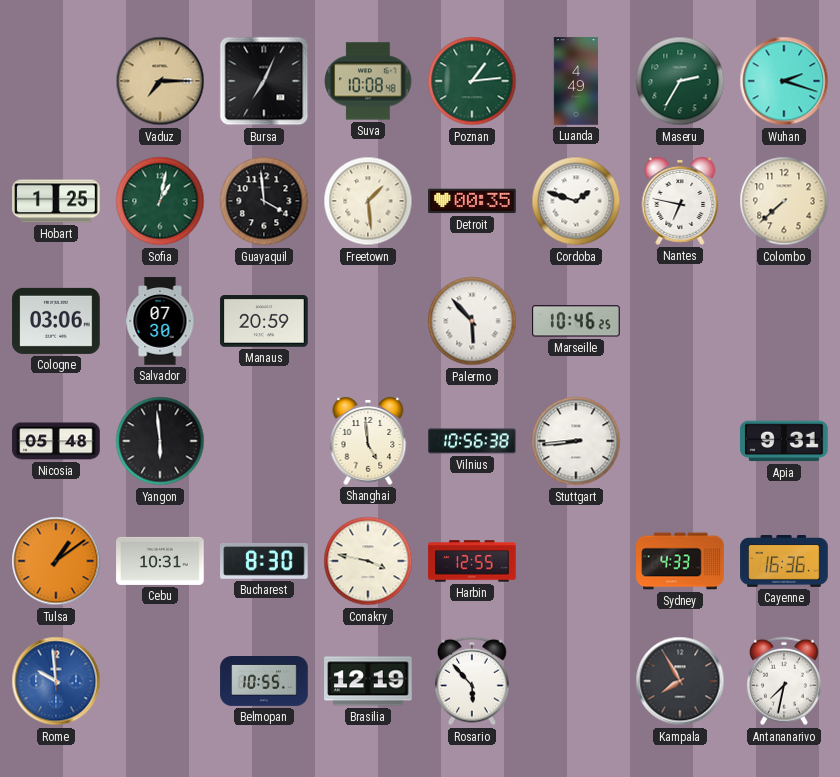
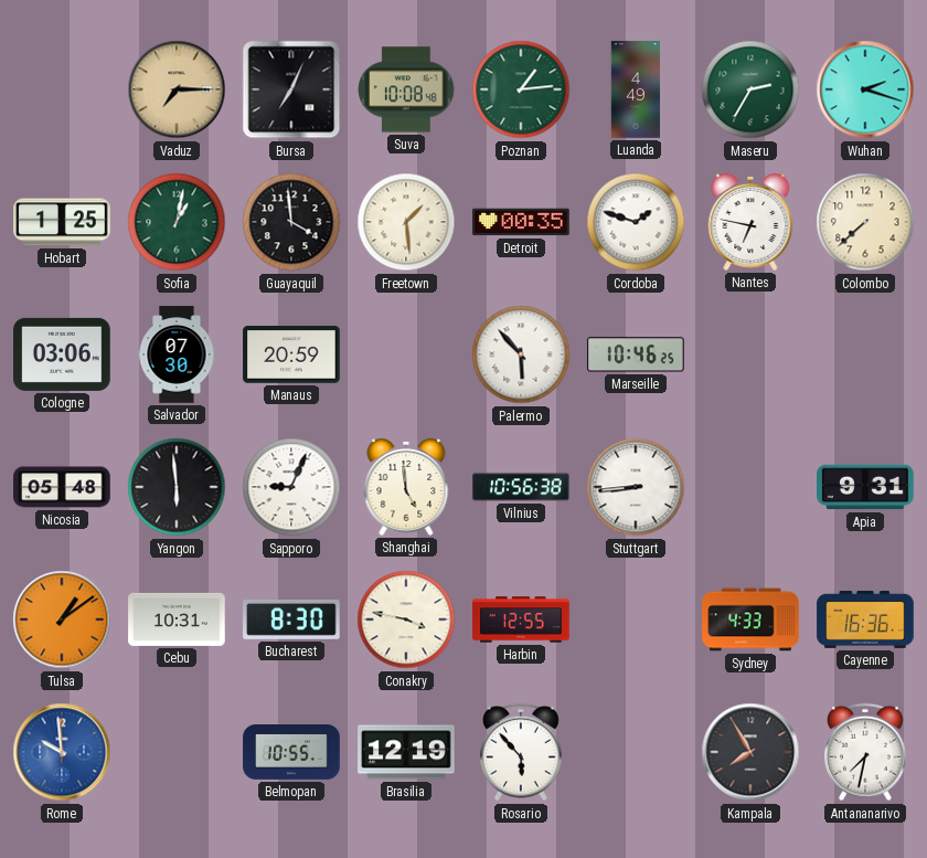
Sapporo: none -> 9:04 (291, 487)
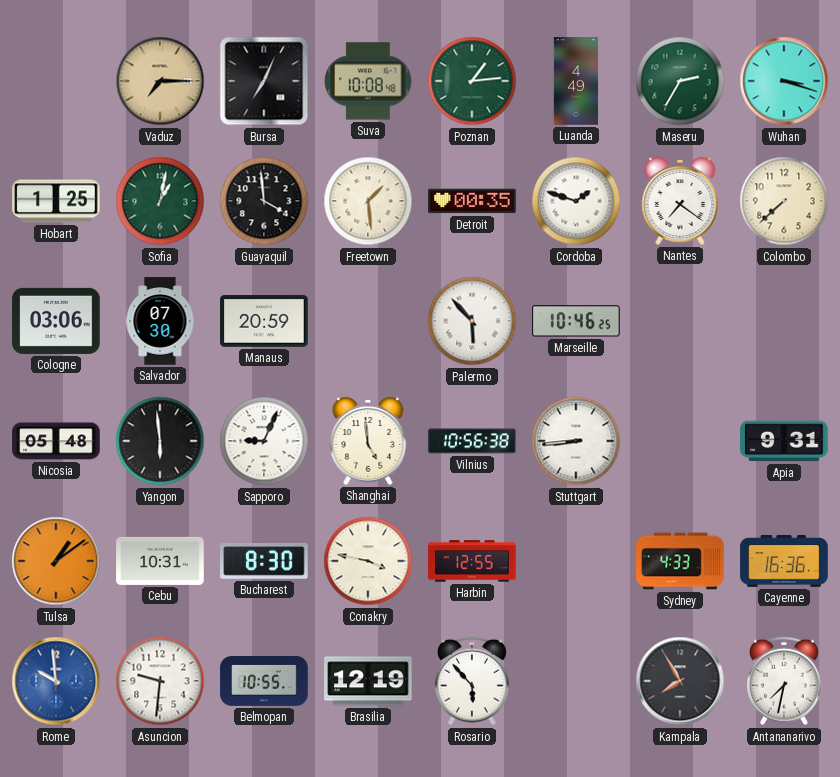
Wuhan: 2:18 -> 3:18 (784, 81)
Nantes: 6:47 -> 7:21 (680, 201)
Asuncion: none -> 9:31 (160, 681)
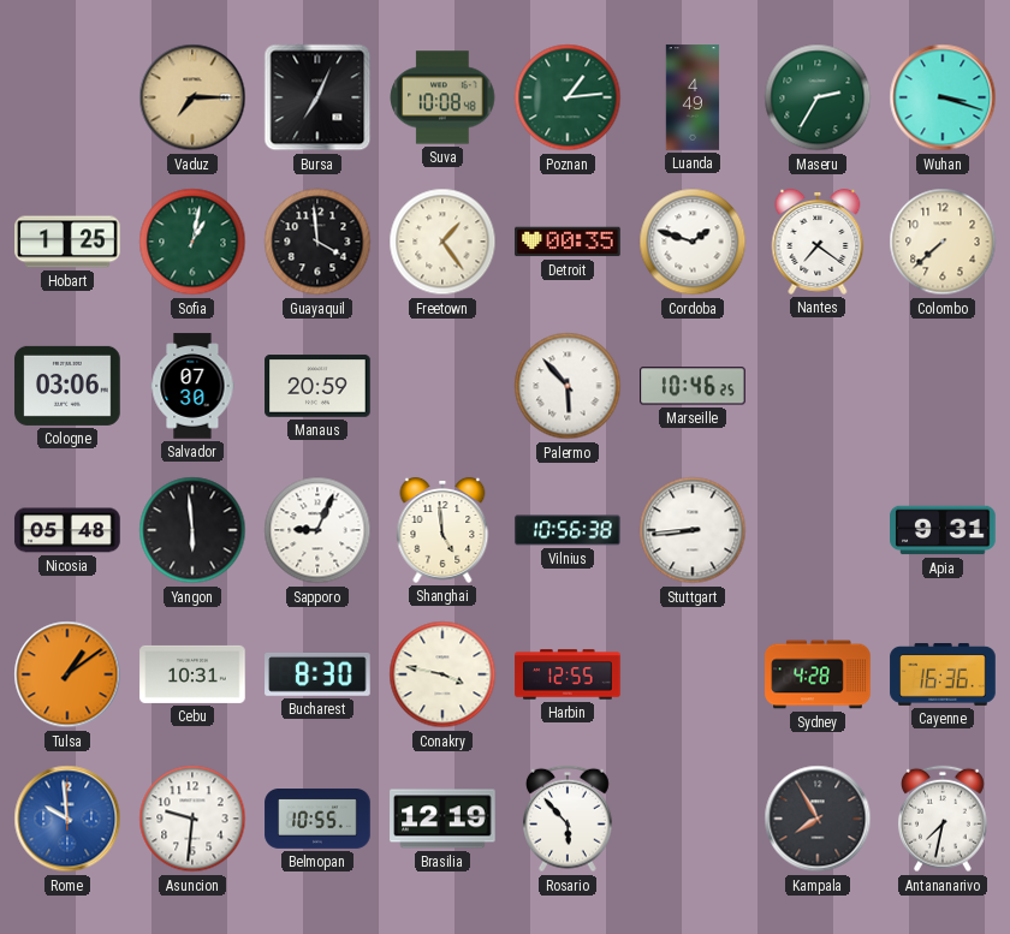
Freetown: 1:29 -> 1:24 (442, 242)
Sydney: 4:33 -> 4:28 (818, 674)
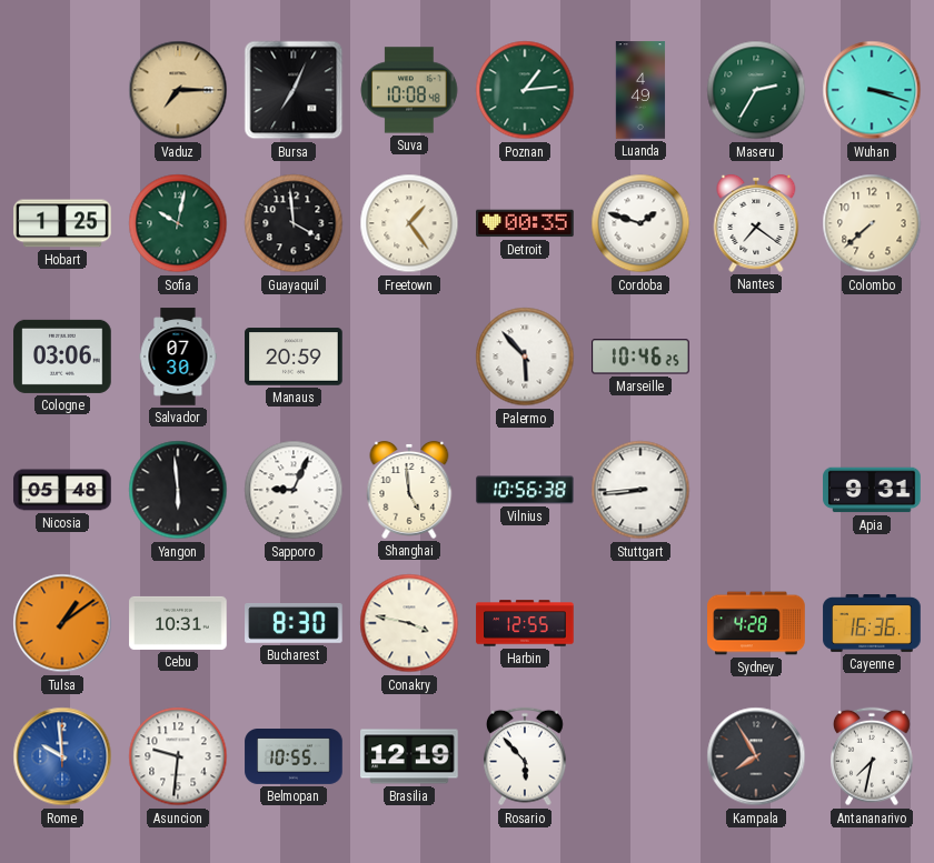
Sofia: 1:02 -> 10:02 (178, 223)
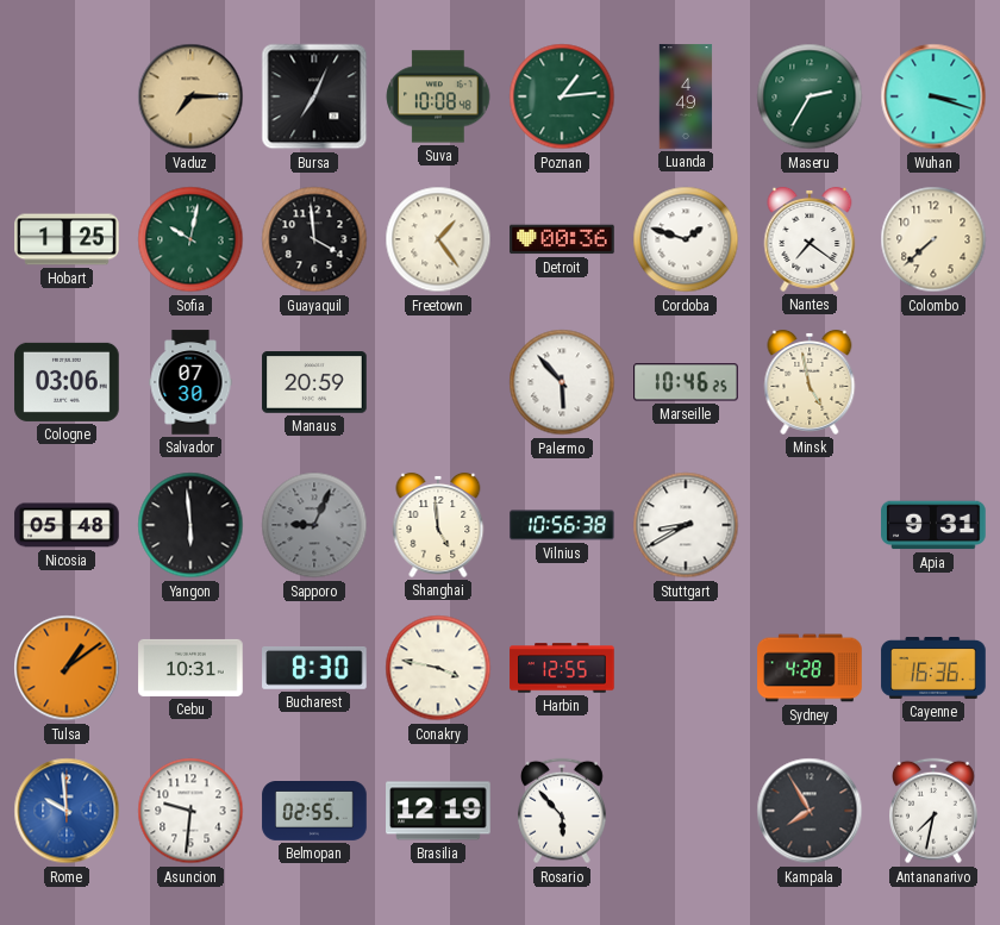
Detroit: 00:35 -> 00:36 (562, 239)
Minsk: none -> 4:58 (810, 382)
Sapporo dial: white -> grey (314, 525)
Stuttgart: 8:44 -> 8:40 (686, 525)
Belmopan: 10:55 -> 02:55 (314, 812)
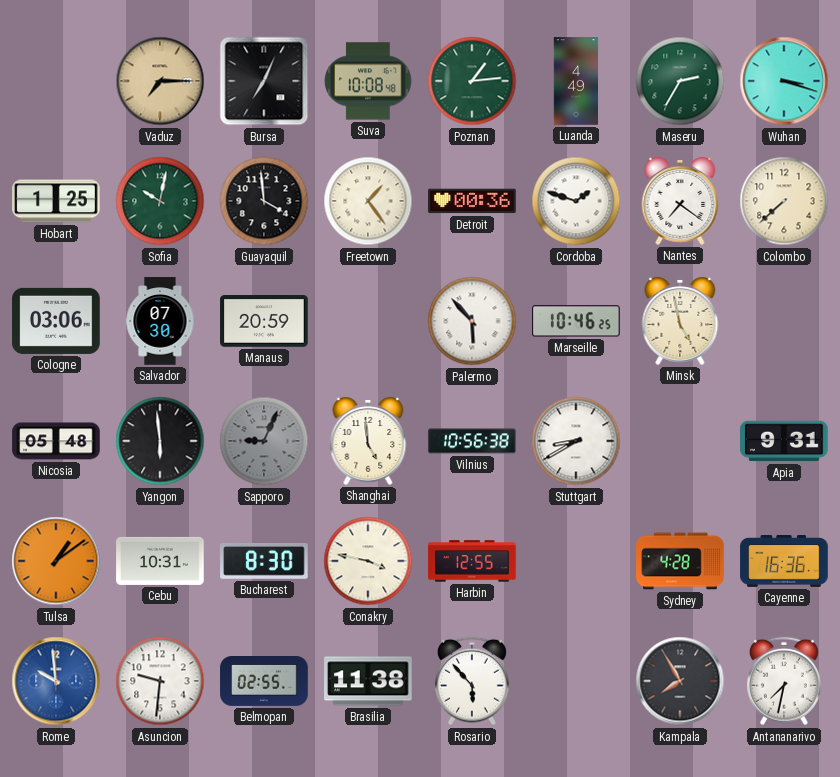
Brasilia: 12:19 -> 11:38 (368, 681)
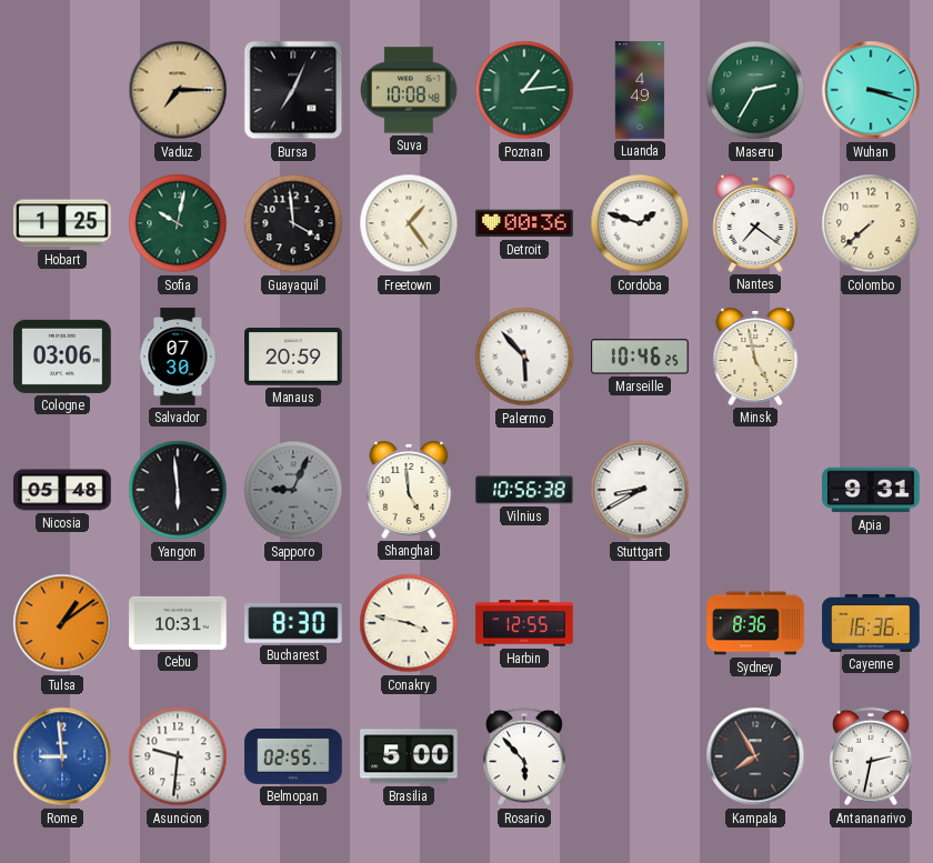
Sydney: 4:28 -> 8:36 (755, 623)
Rome: 9:59 -> 8:59 (62, 756)
Brasilia: 11:38 -> 5:00 (409, 756)
Antananarivo: 7:32 -> 2:32 (872, 756)
